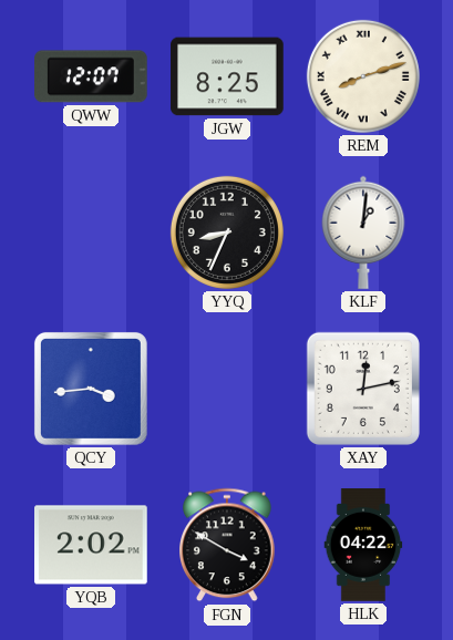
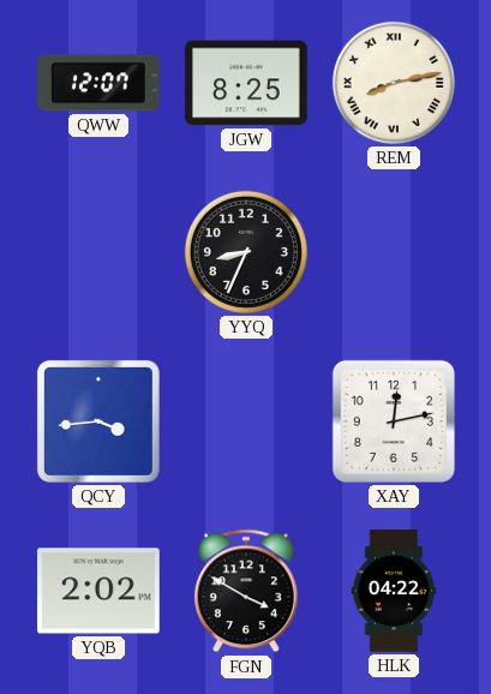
REM: 8:12 -> 8:13 (394, 83)
KLF: 1:01 -> none (363, 233)
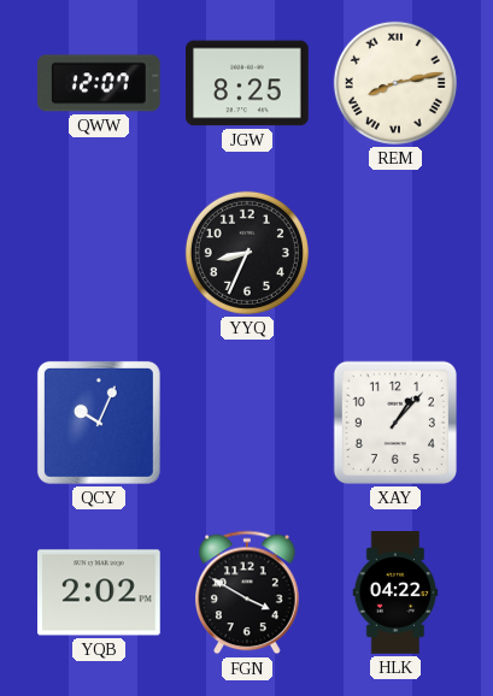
QCY: 3:44 -> 10:04 (99, 423)
XAY: 12:13 -> 1:07 (395, 423)
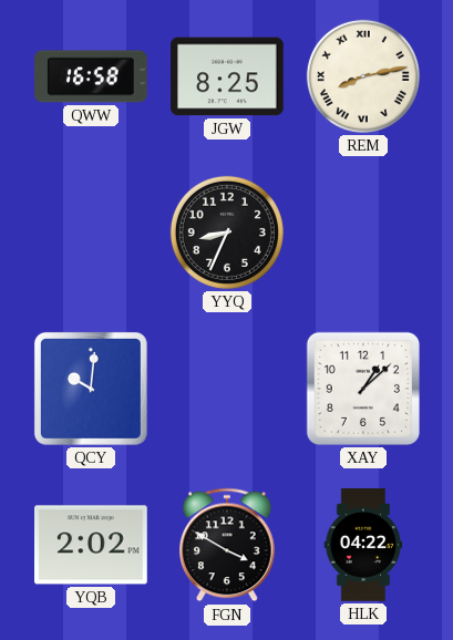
QWW: 12:07 -> 16:58 (92, 76)
QCY: 10:04 -> 10:01 (91, 389)
XAY: 1:07 -> 1:08 (363, 389)
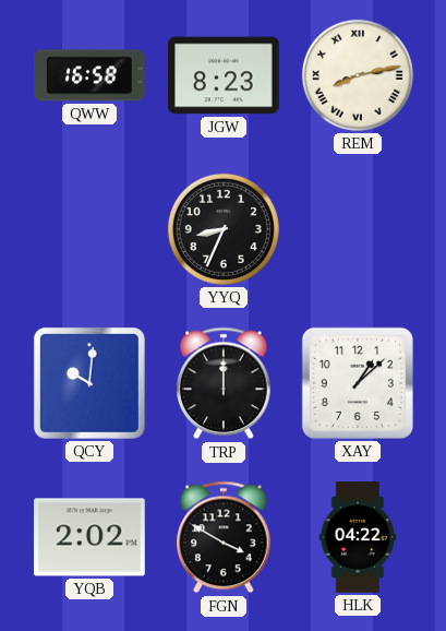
JGW: 8:25 -> 8:23 (224, 75)
TRP: none -> 12:00 (225, 383)
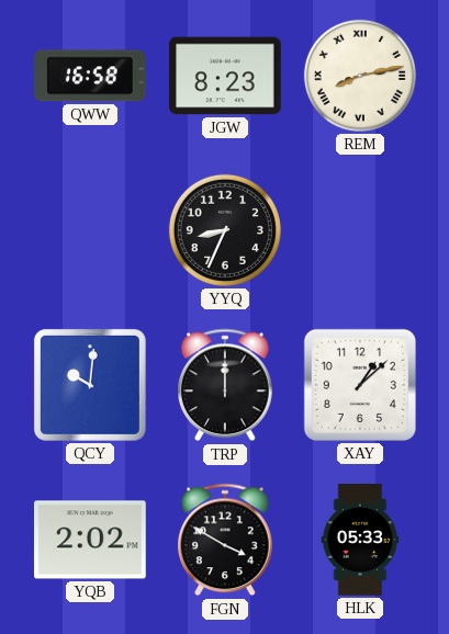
HLK: 04:22 -> 05:33 (360, 540)
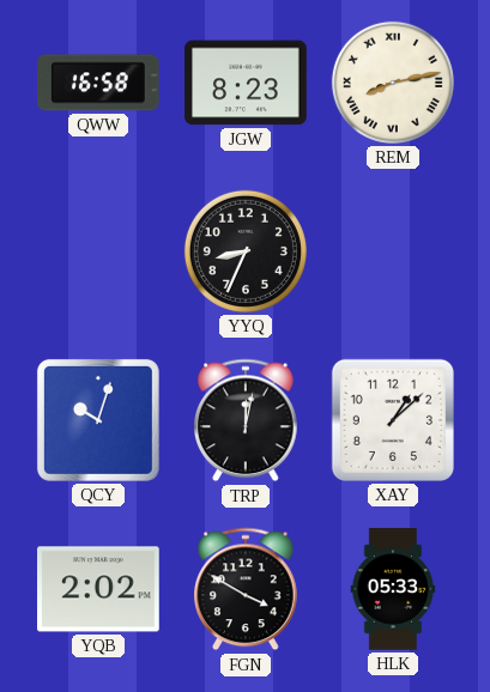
QCY: 10:01 -> 10:03 (98, 420)
TRP: 12:00 -> 12:02 (247, 420)
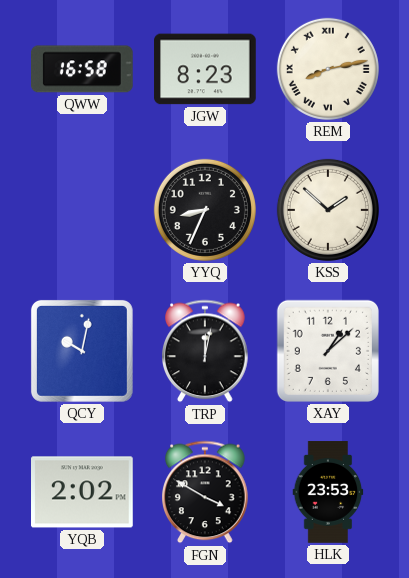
KSS: none -> 1:52 (328, 210)
QCY: 10:03 -> 10:02 (82, 351)
HLK: 05:33 -> 23:53 (328, 492)
